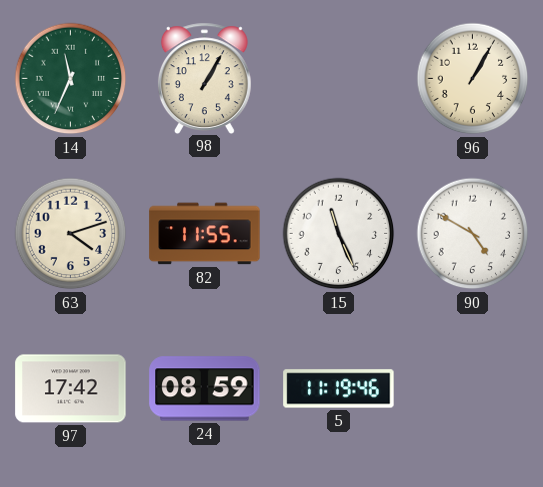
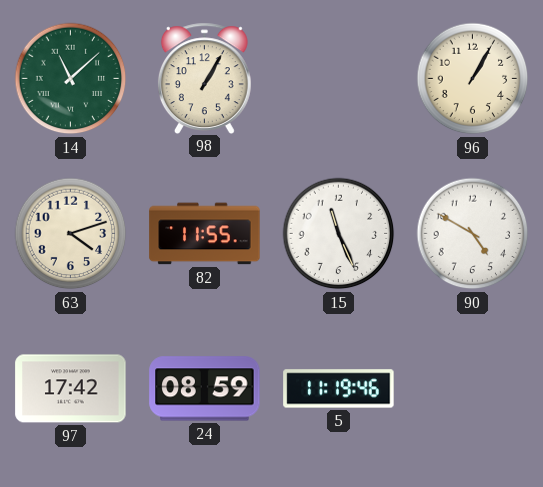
14: 11:34 -> 11:08 (71, 79)
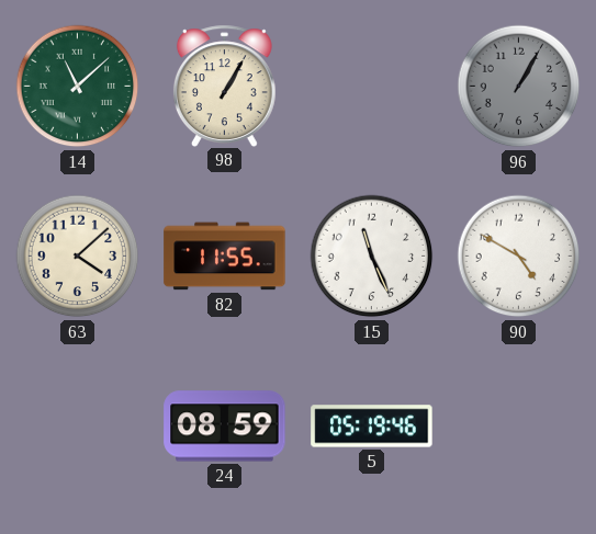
96 dial: cream -> grey (519, 87)
63: 4:12 -> 4:08 (78, 257)
97: 17:42 -> none (71, 389)
5: 11:19 -> 05:19 (372, 427)
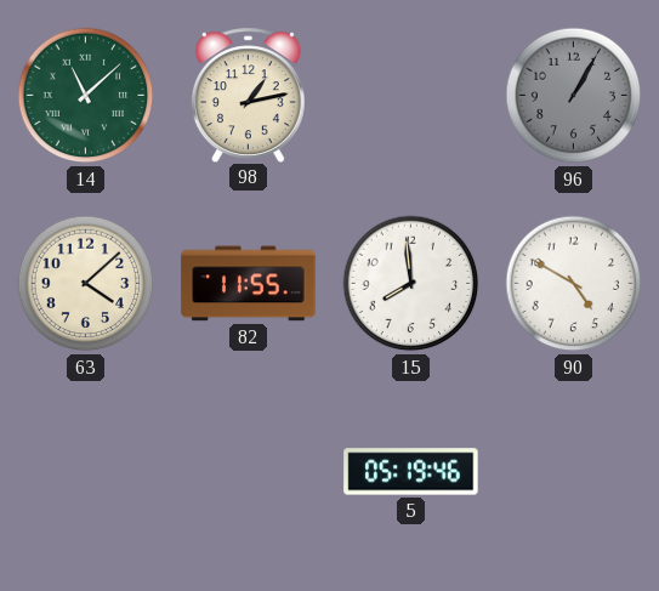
98: 1:05 -> 1:13 (248, 95)
15: 11:26 -> 7:59 (411, 284)
24: 08:59 -> none (225, 427)
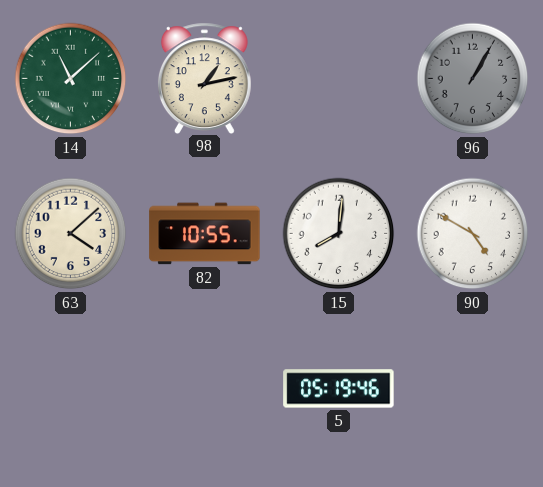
82: 11:55 -> 10:55 (205, 234)
15: 7:59 -> 8:01 (339, 234)
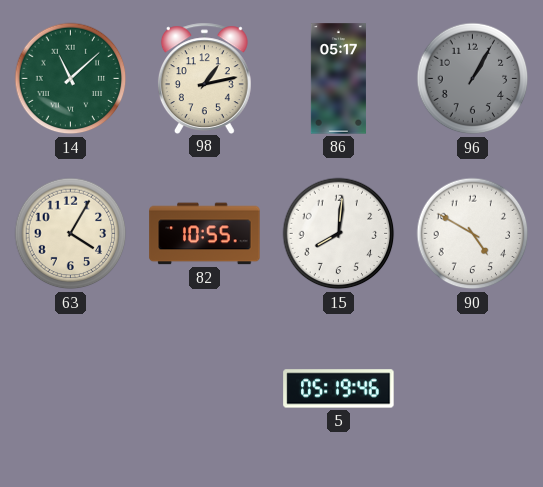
86: none -> 05:17 (338, 79)
63: 4:08 -> 4:05 (71, 234)
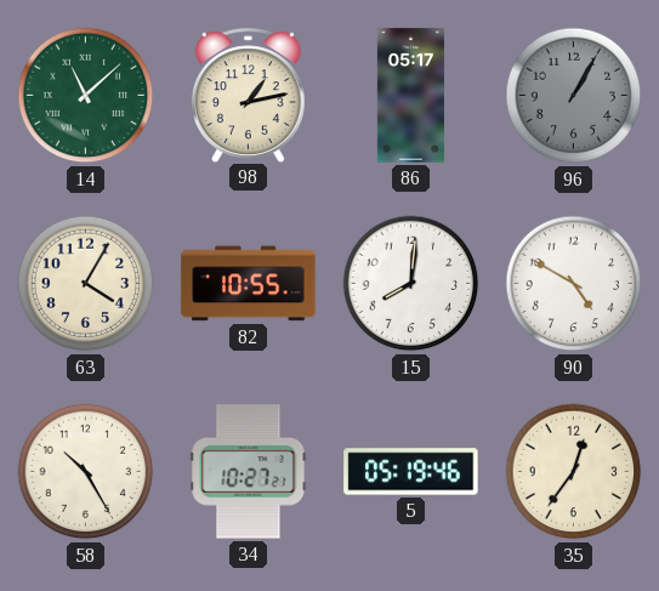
58: none -> 10:25 (86, 472)
34: none -> 10:27 (249, 472)
35: none -> 12:36 (574, 472)
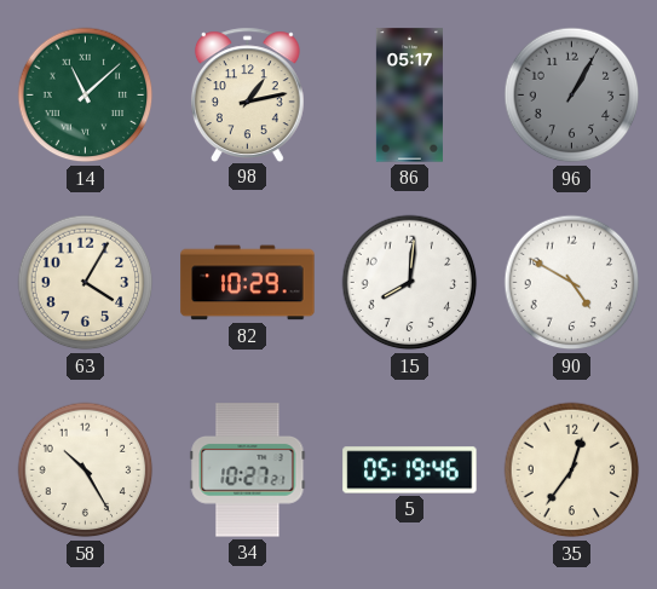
82: 10:55 -> 10:29 (248, 283)
